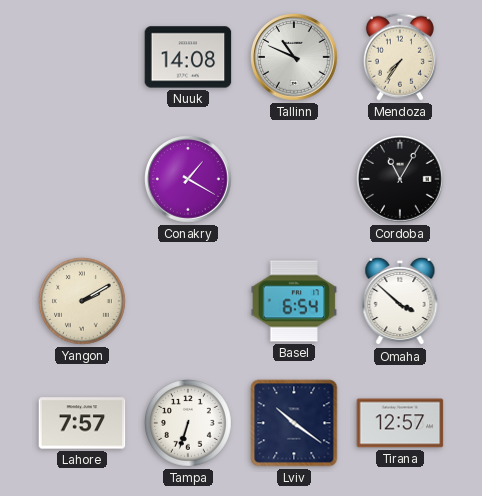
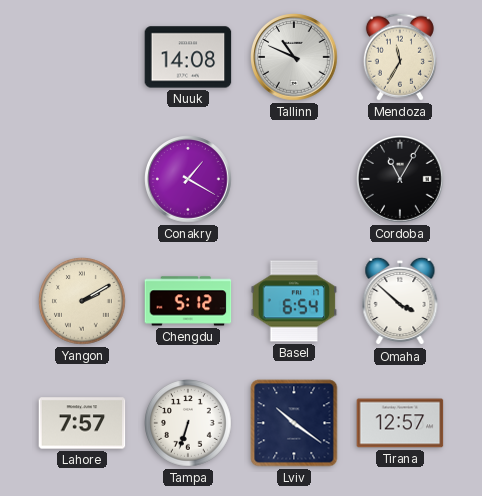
Mendoza: 7:36 -> 11:35 (400, 57)
Chengdu: none -> 5:12 (188, 301)
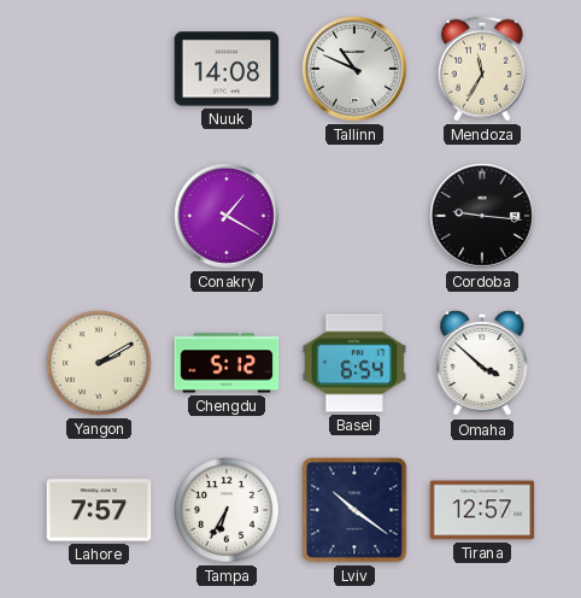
Cordoba: 11:05 -> 9:16 (482, 216)
Tampa: 6:33 -> 6:35 (228, 511)
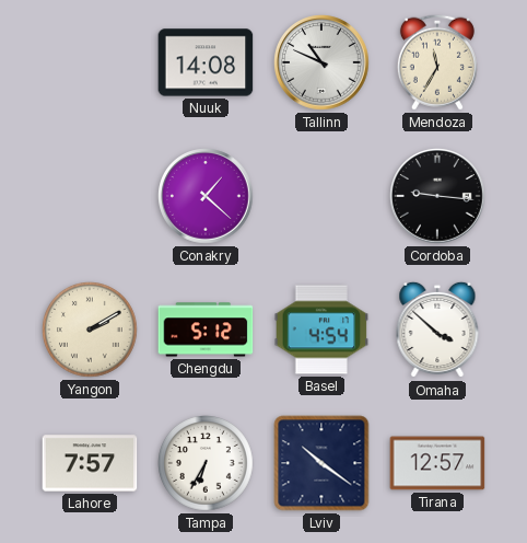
Conakry: 1:20 -> 1:22 (206, 196)
Basel: 6:54 -> 4:54 (321, 330)
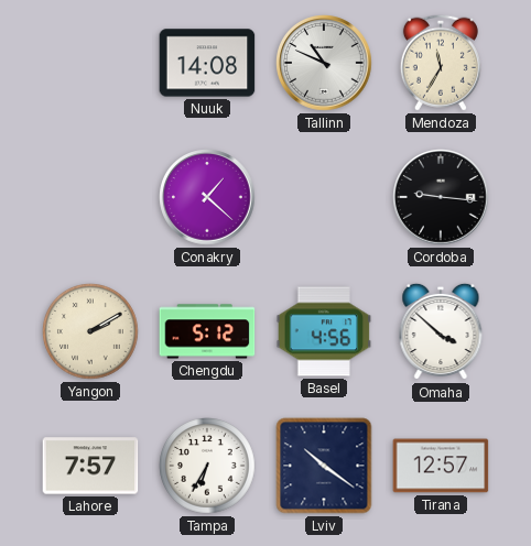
Basel: 4:54 -> 4:56 (324, 331)
